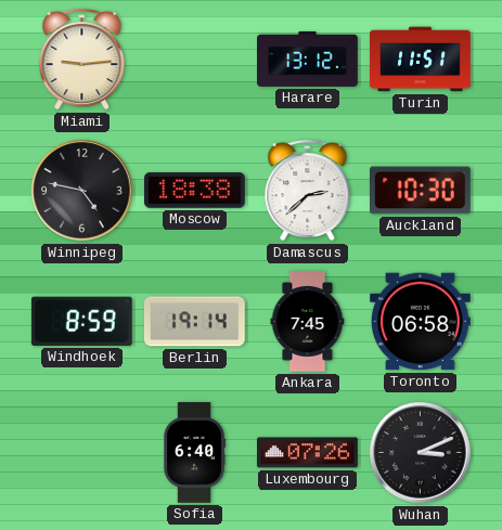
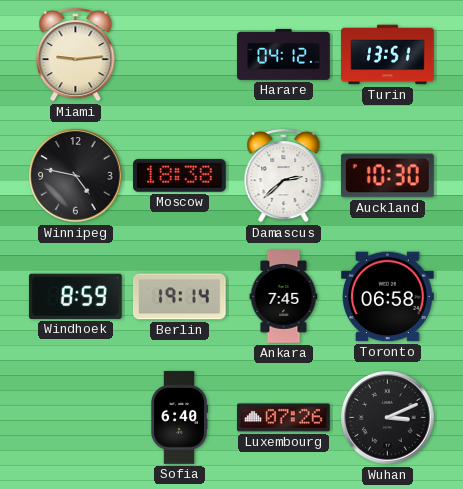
Harare: 13:12 -> 04:12 (284, 54)
Turin: 11:51 -> 13:51 (388, 55)
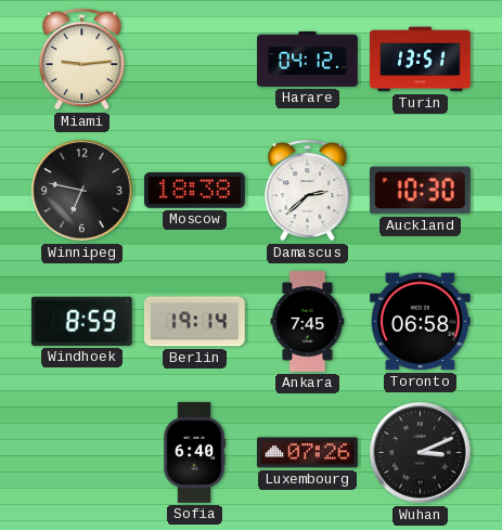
Winnipeg: 4:47 -> 6:47 (82, 191)
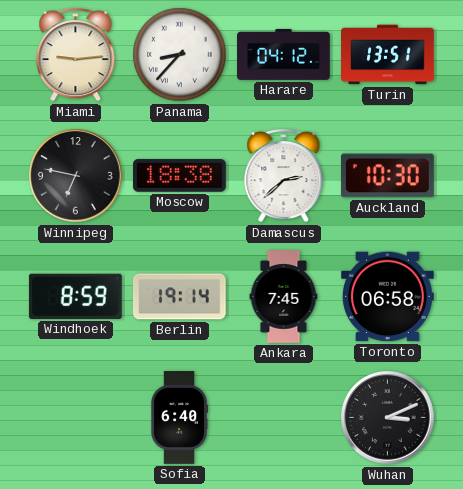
Panama: none -> 8:37 (180, 55)
Luxembourg: 07:26 -> none (308, 453)
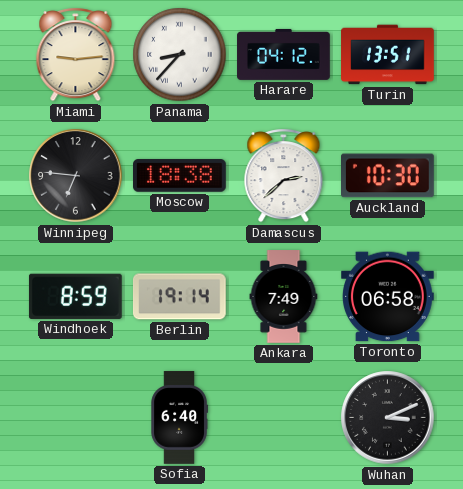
Winnipeg: 6:47 -> 6:46 (76, 176)
Ankara: 7:45 -> 7:49 (284, 297)
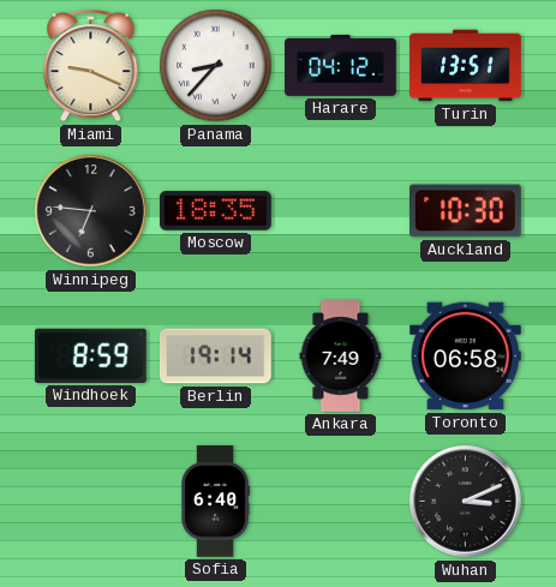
Miami: 9:14 -> 9:19 (91, 66)
Moscow: 18:38 -> 18:35 (216, 211)
Damascus: 2:38 -> none (284, 176)
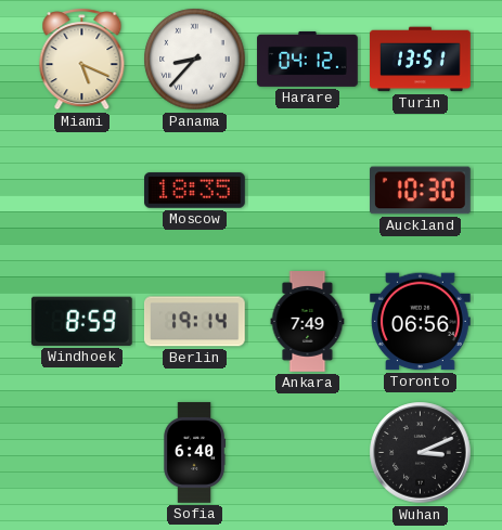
Miami: 9:19 -> 5:19 (82, 60)
Winnipeg: 6:46 -> none (91, 211)
Toronto: 06:58 -> 06:56 (421, 322)
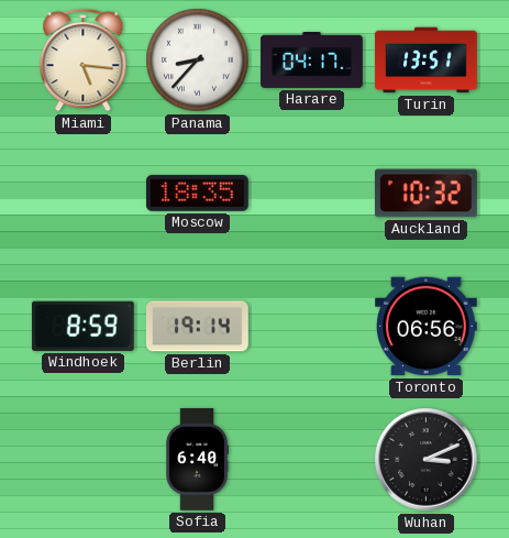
Miami: 5:19 -> 5:16 (84, 61)
Harare: 04:12 -> 04:17 (312, 59)
Auckland: 10:30 -> 10:32 (427, 194)
Ankara: 7:49 -> none (308, 322)
